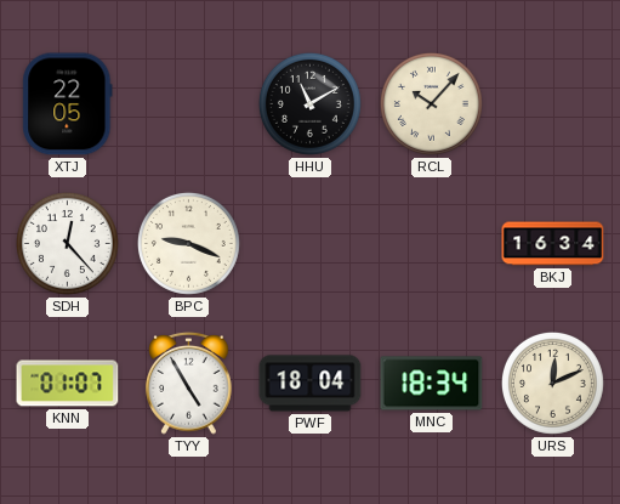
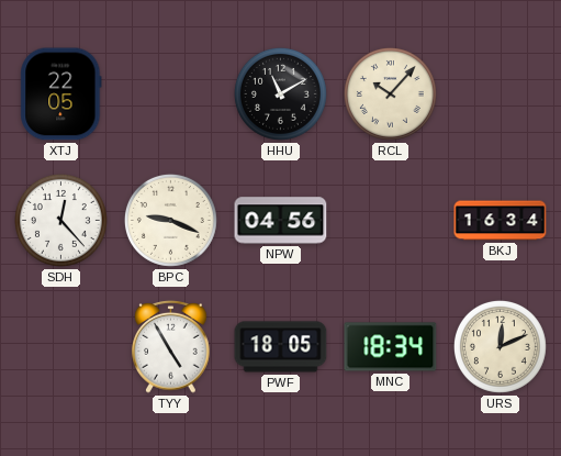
NPW: none -> 04:56 (281, 221)
KNN: 01:07 -> none (68, 384)
PWF: 18:04 -> 18:05 (281, 347)
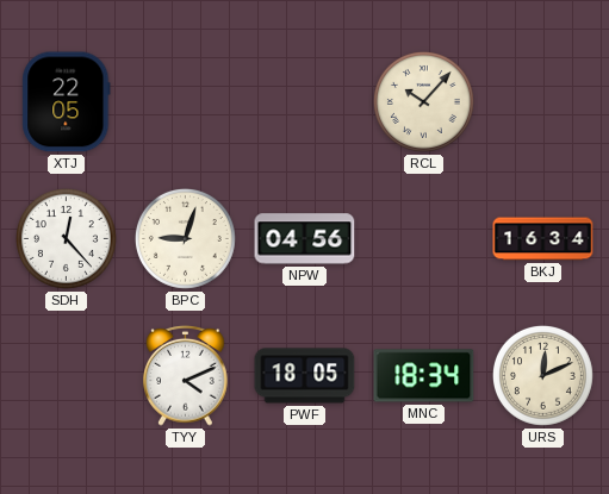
HHU: 11:10 -> none (280, 93)
BPC: 9:19 -> 9:03 (185, 238)
TYY: 4:55 -> 4:11 (186, 375)
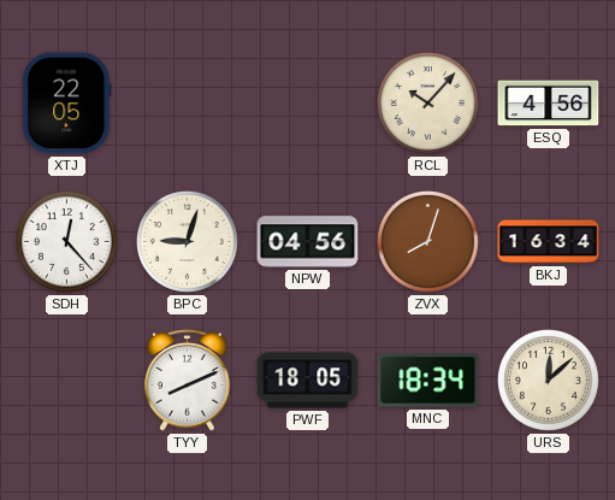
ESQ: none -> 4:56 (549, 104)
ZVX: none -> 8:03 (427, 241)
TYY: 4:11 -> 8:11 (188, 380)
URS: 12:11 -> 12:08 (548, 380)
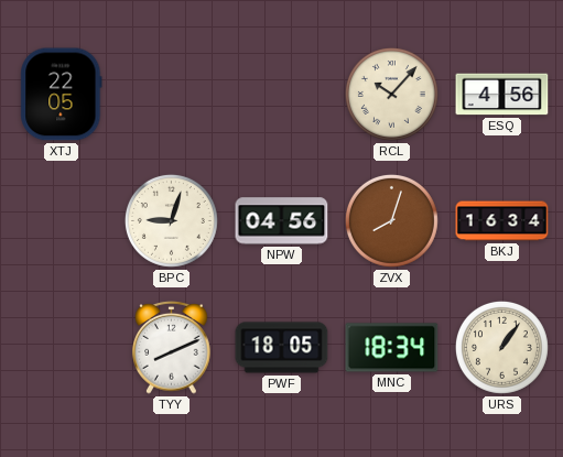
SDH: 12:23 -> none (66, 241)
URS: 12:08 -> 1:06 (501, 347)
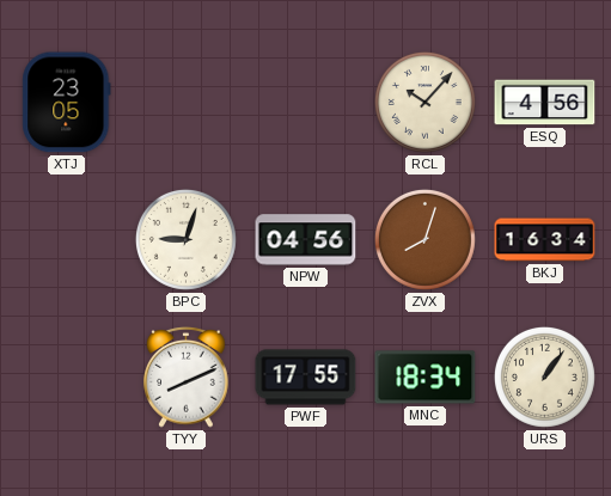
XTJ: 22:05 -> 23:05 (67, 103)
PWF: 18:05 -> 17:55 (306, 378)
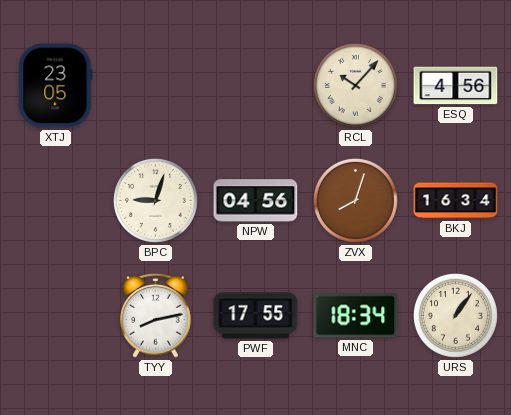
TYY: 8:11 -> 8:13 (156, 315)
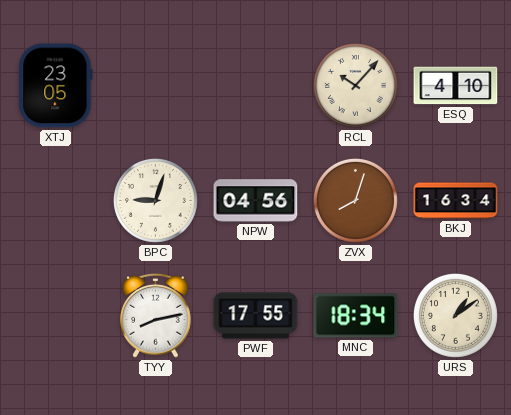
ESQ: 4:56 -> 4:10 (456, 86)
URS: 1:06 -> 1:09 (455, 315)
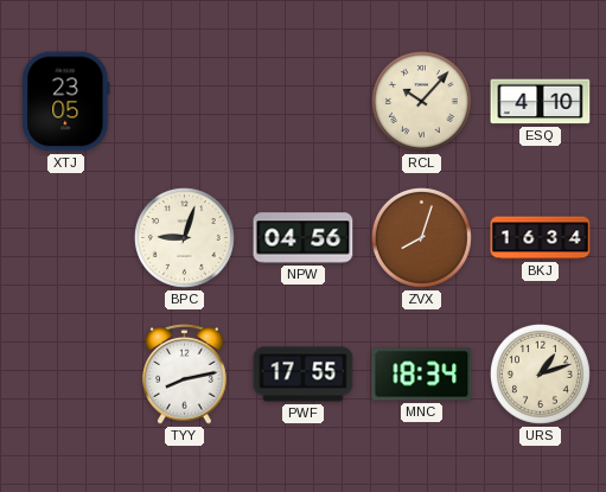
URS: 1:09 -> 1:12 (540, 373)
